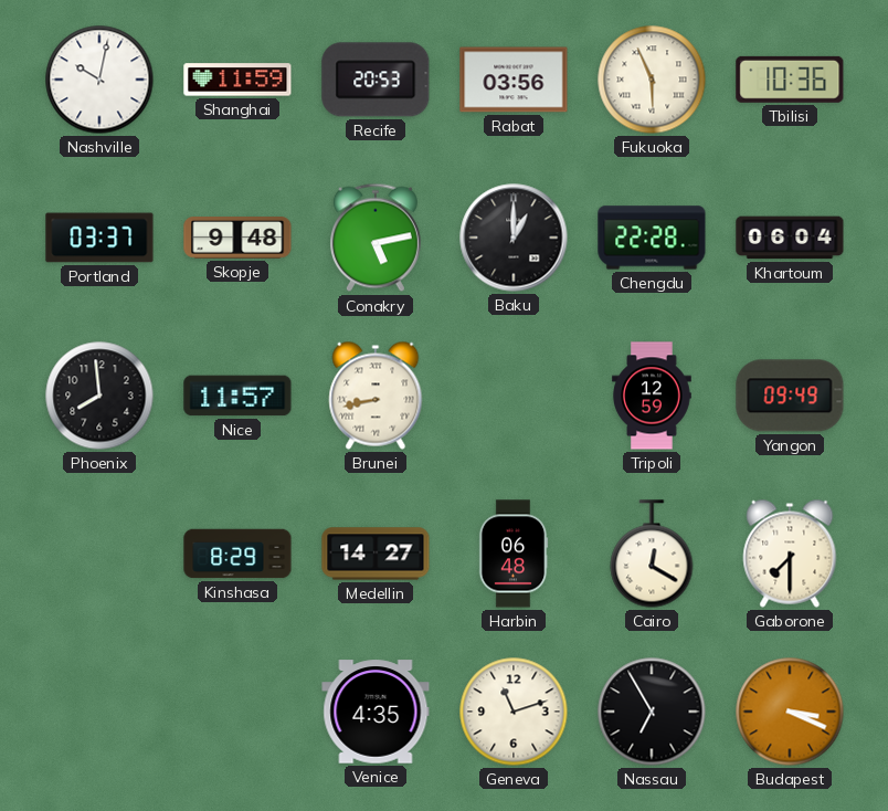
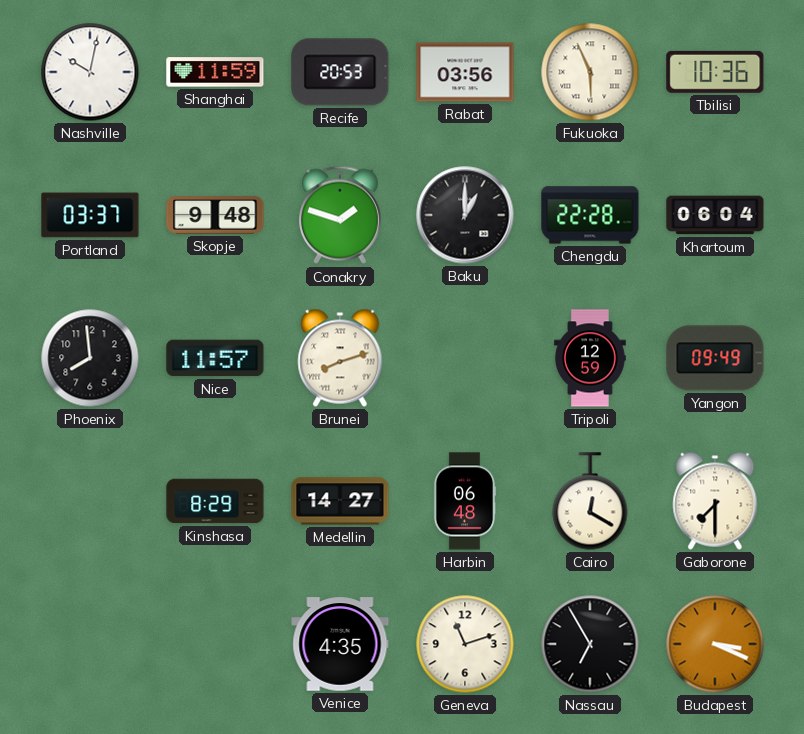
Conakry: 5:13 -> 1:48 (340, 215)
Brunei: 8:43 -> 8:12 (340, 358)
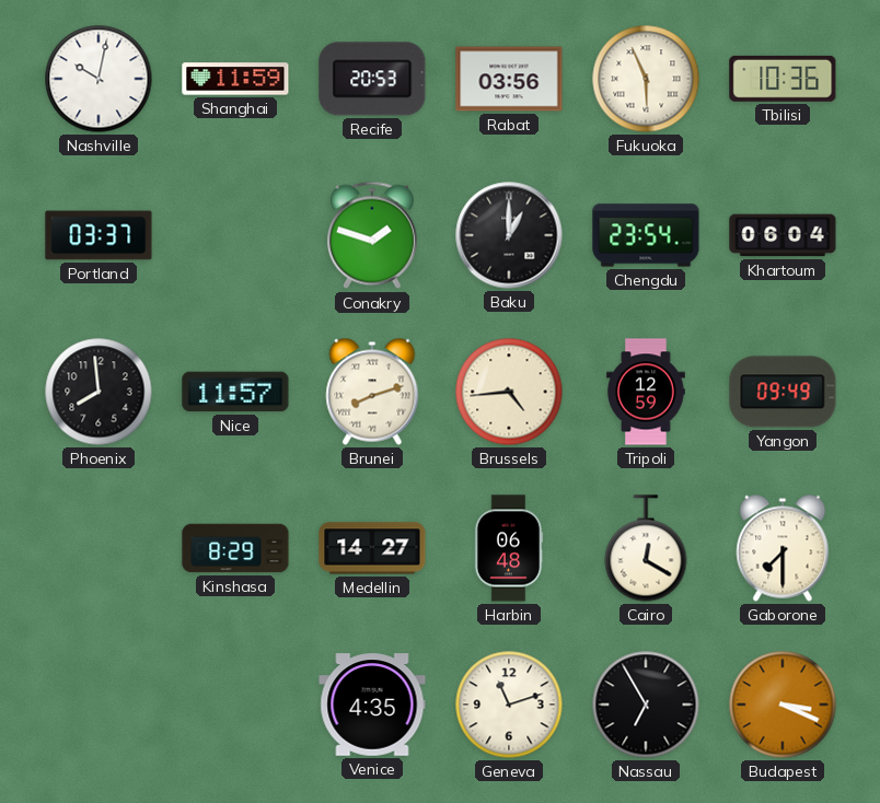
Skopje: 9:48 -> none (215, 215)
Chengdu: 22:28 -> 23:54 (646, 235)
Brussels: none -> 4:44 (509, 392)
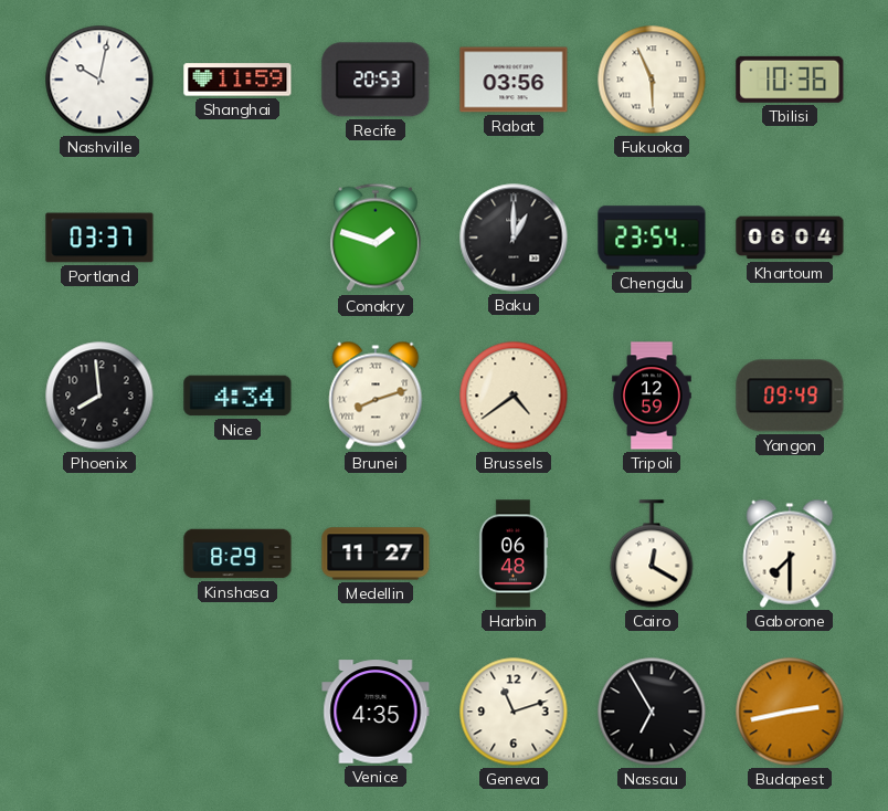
Nice: 11:57 -> 4:34 (237, 396)
Brussels: 4:44 -> 4:39 (514, 396)
Medellin: 14:27 -> 11:27 (376, 554)
Budapest: 3:19 -> 2:43 (790, 712)
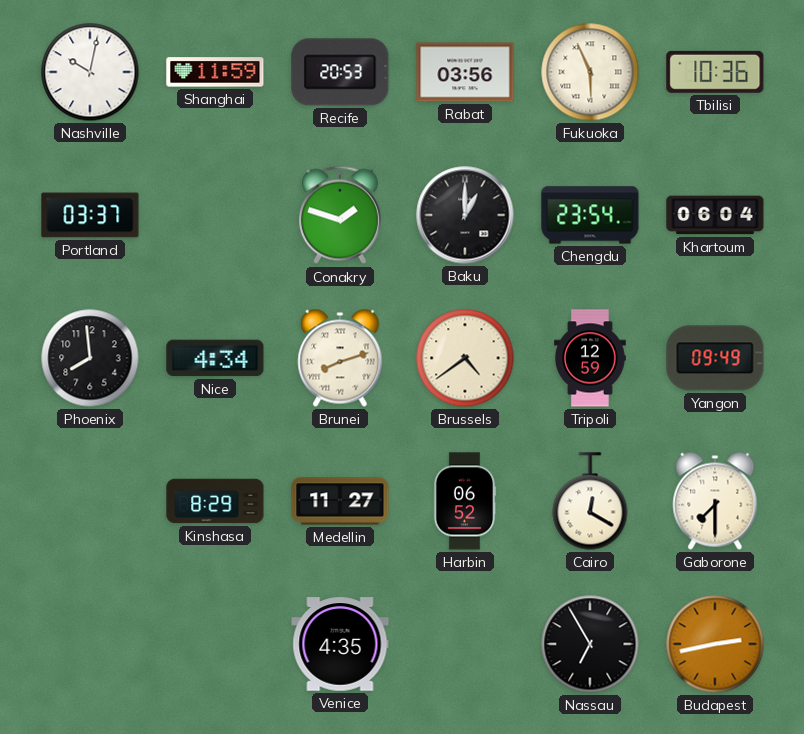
Harbin: 06:48 -> 06:52 (465, 501)
Geneva: 11:12 -> none (514, 712)
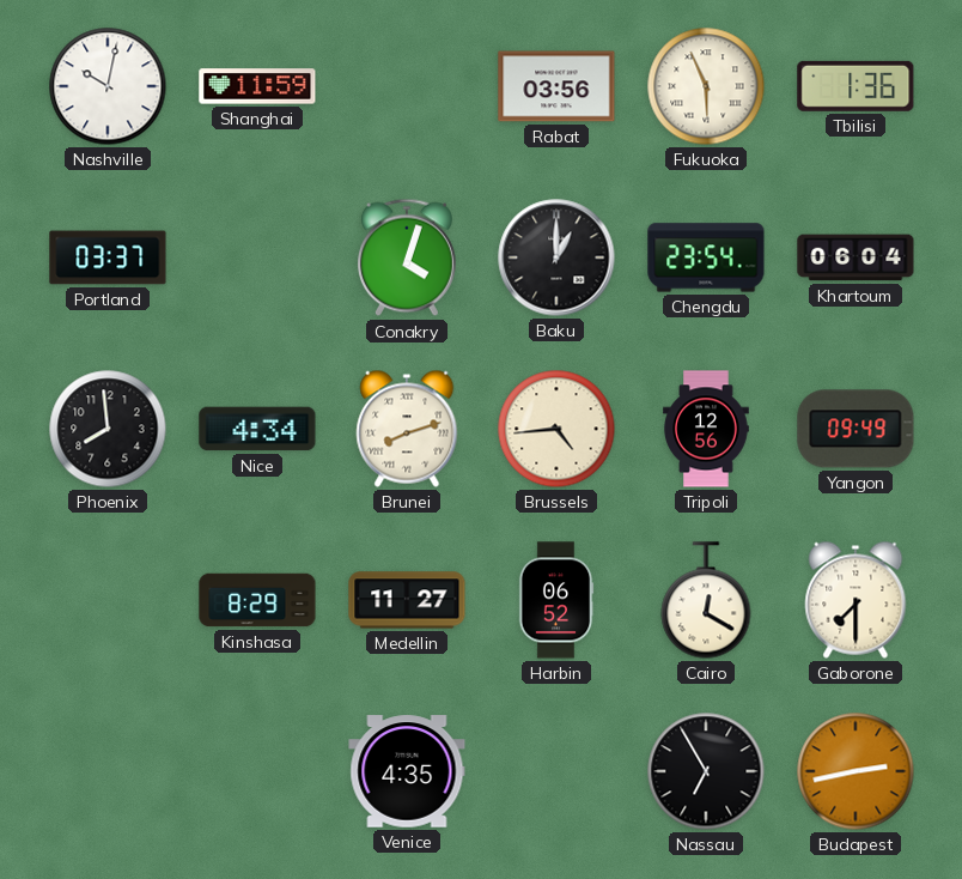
Recife: 20:53 -> none (340, 72)
Tbilisi: 10:36 -> 1:36 (856, 86)
Conakry: 1:48 -> 4:03 (407, 257)
Brussels: 4:39 -> 4:44 (556, 429)
Tripoli: 12:59 -> 12:56 (706, 429)
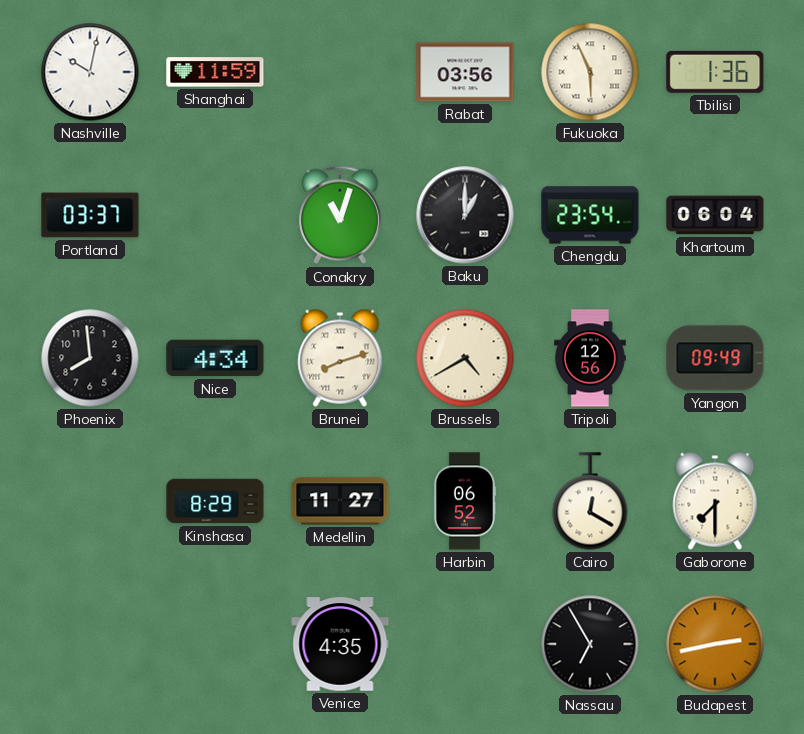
Conakry: 4:03 -> 11:03 (340, 215)
Brussels: 4:44 -> 4:40 (465, 358)
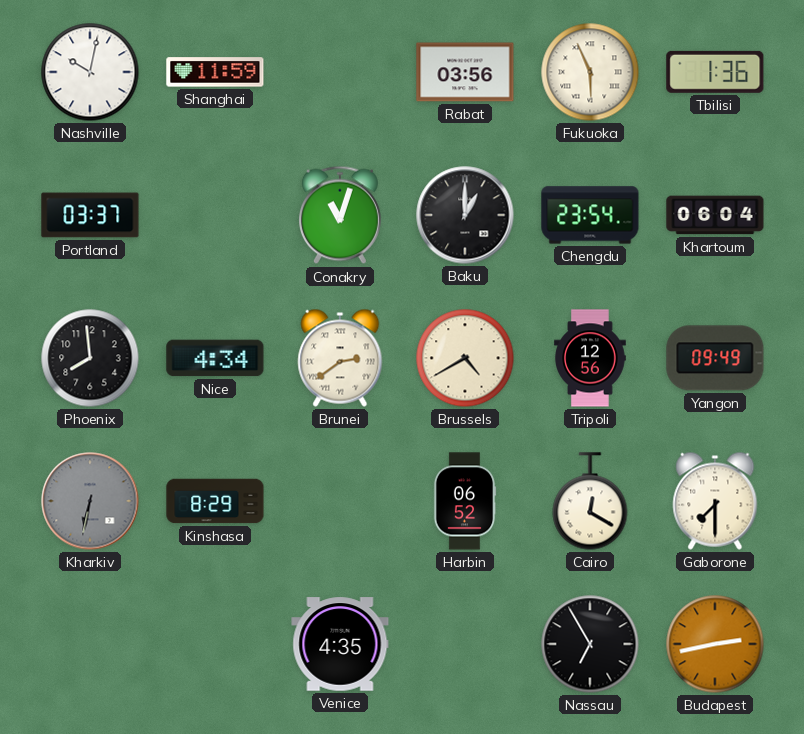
Brunei: 8:12 -> 2:39 (340, 358)
Kharkiv: none -> 6:32 (90, 501)
Medellin: 11:27 -> none (340, 501)
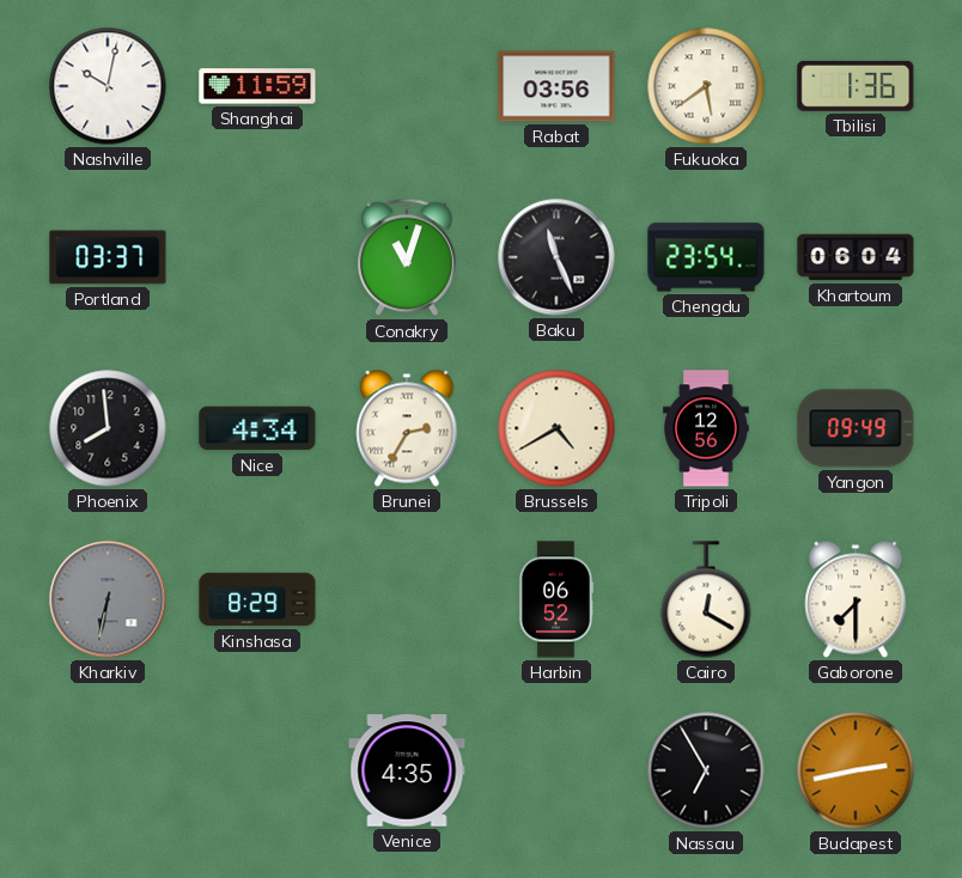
Fukuoka: 5:56 -> 5:39 (706, 86)
Baku: 1:00 -> 11:26 (556, 257)
Brunei: 2:39 -> 2:35 (407, 428)
